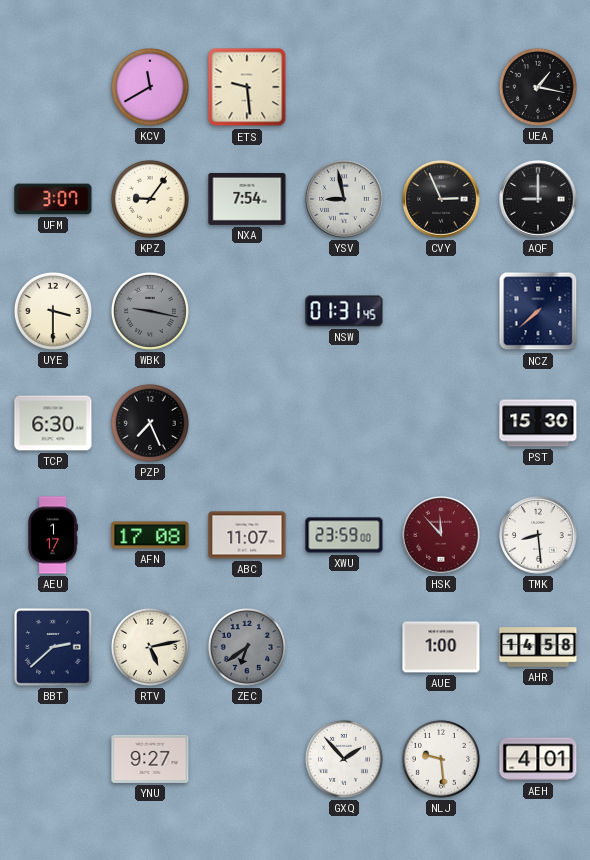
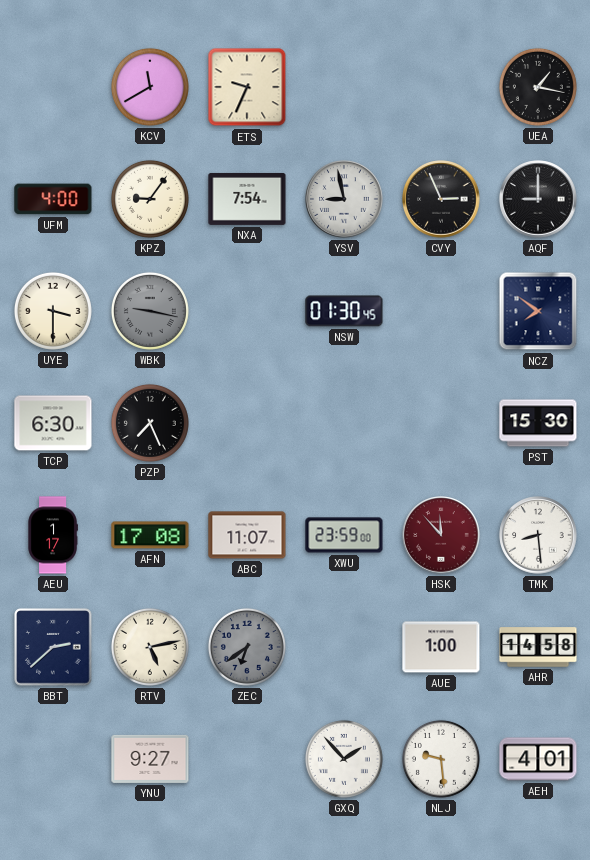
ETS: 9:29 -> 9:34 (247, 87)
UFM: 3:07 -> 4:00 (53, 199)
NSW: 01:31 -> 01:30 (344, 311)
NCZ: 7:38 -> 7:51 (538, 311)
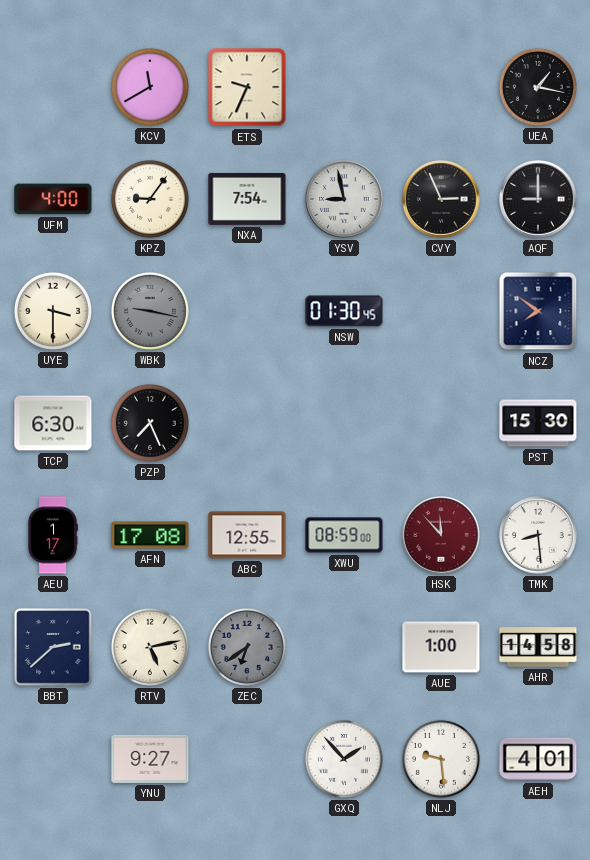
ABC: 11:07 -> 12:55 (247, 535)
XWU: 23:59 -> 08:59 (344, 535)
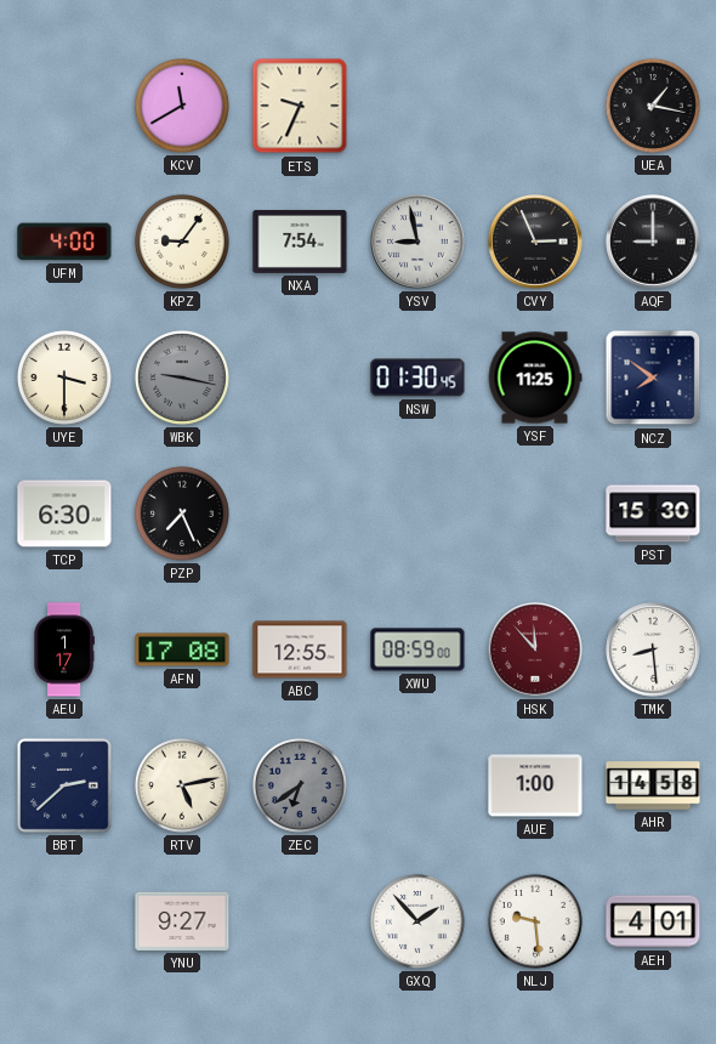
YSF: none -> 11:25 (535, 378)
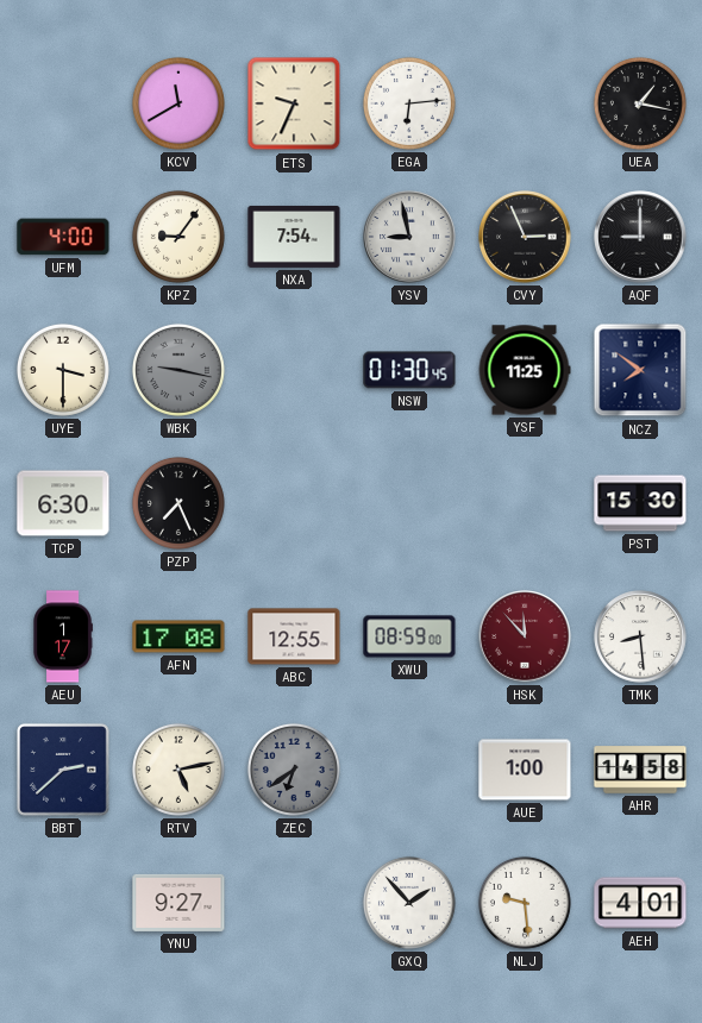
EGA: none -> 6:14 (409, 103)
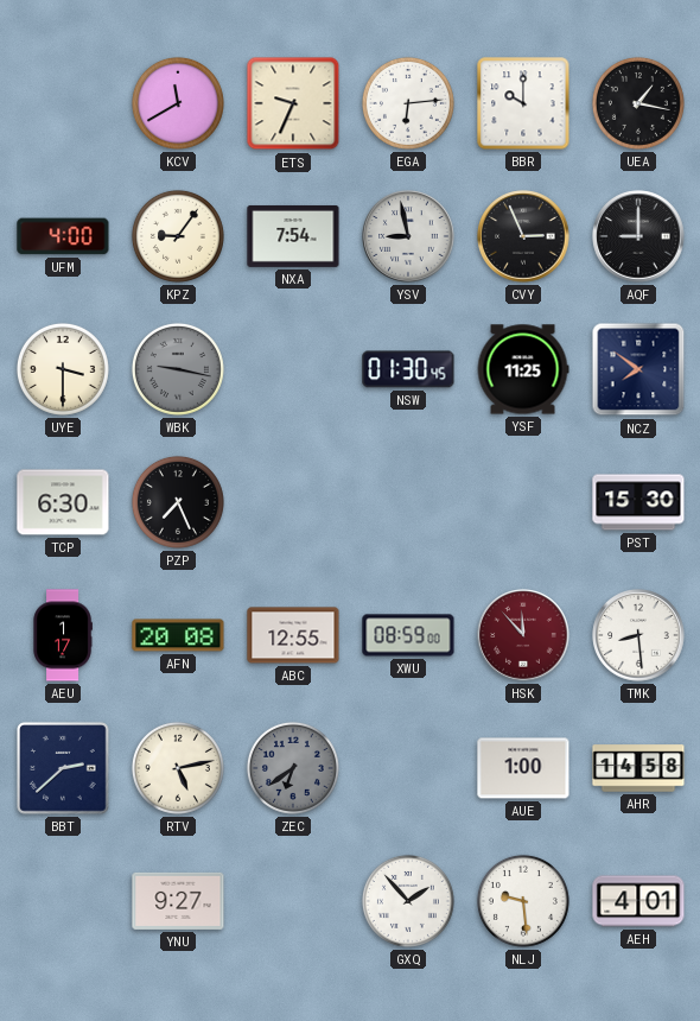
BBR: none -> 10:00 (523, 103)
AFN: 17:08 -> 20:08 (178, 635)
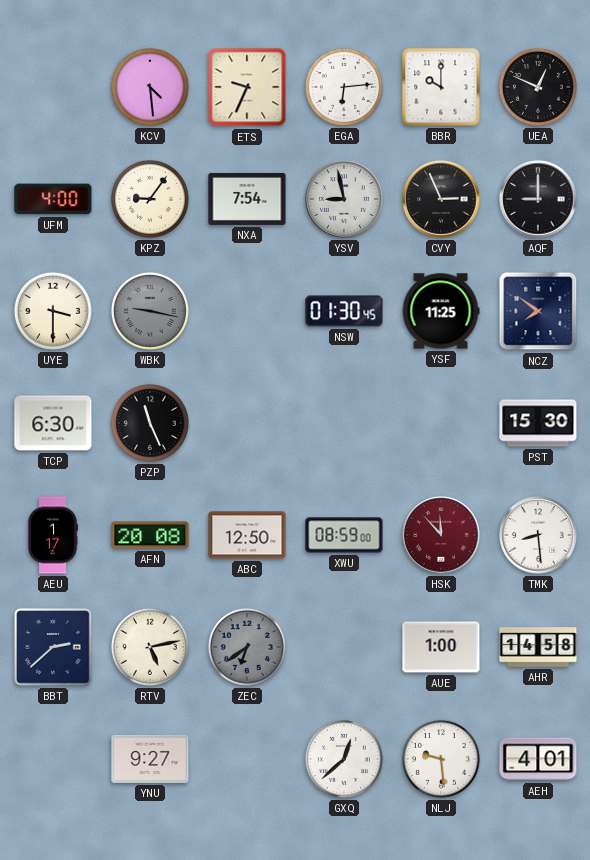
KCV: 11:40 -> 4:29 (150, 87)
UEA: 1:17 -> 12:49 (538, 87)
PZP: 7:26 -> 11:26 (150, 423)
ABC: 12:55 -> 12:50 (247, 535)
GXQ: 1:53 -> 12:38 (344, 759)
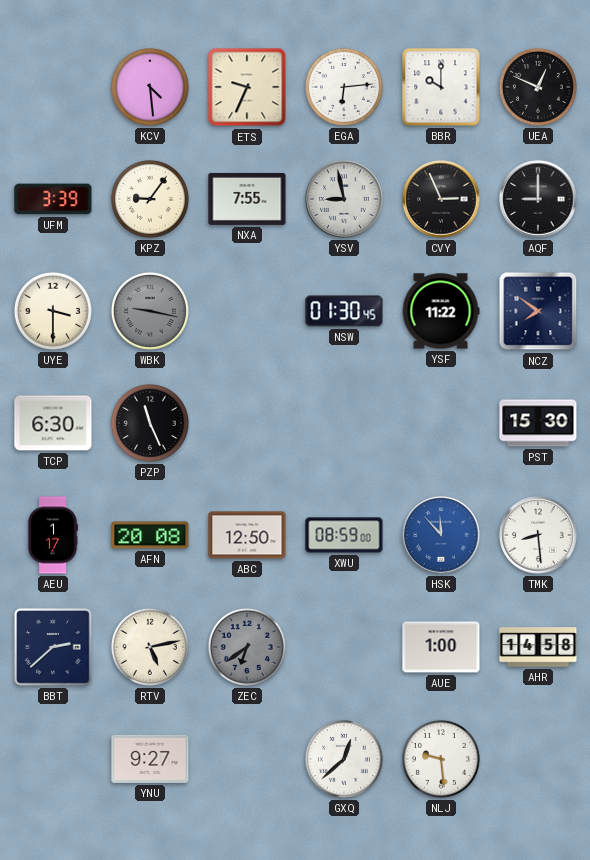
UFM: 4:00 -> 3:39 (53, 199)
NXA: 7:54 -> 7:55 (247, 199)
YSF: 11:25 -> 11:22 (441, 311)
HSK dial: burgundy -> blue (441, 535)
AEH: 4:01 -> none (538, 759)
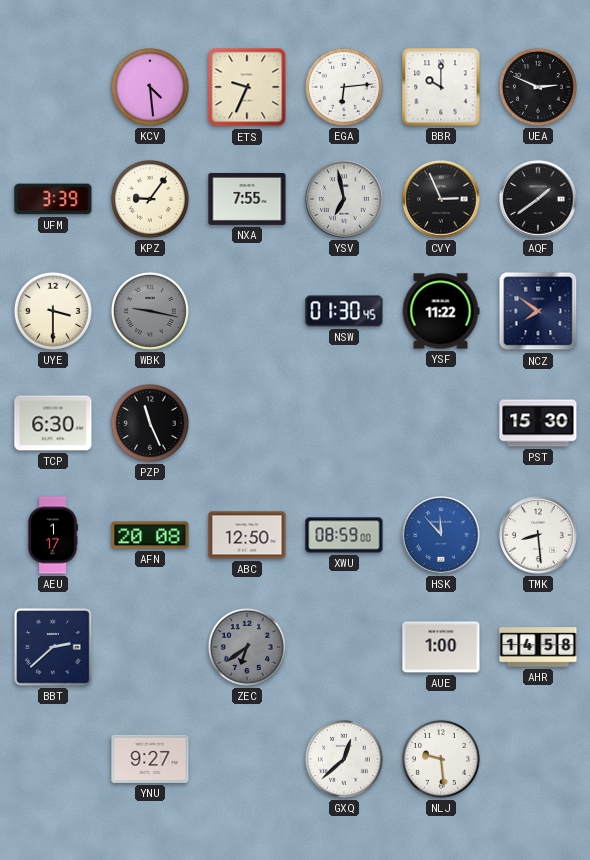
UEA: 12:49 -> 2:49 (538, 87)
YSV: 8:58 -> 6:58 (344, 199)
AQF: 9:00 -> 1:39 (538, 199)
RTV: 5:13 -> none (150, 647)
